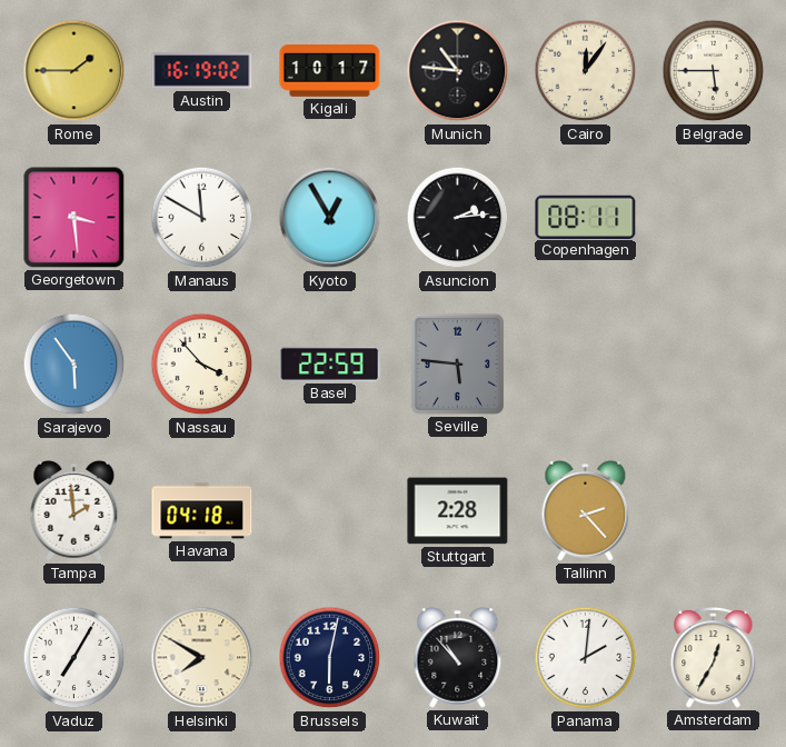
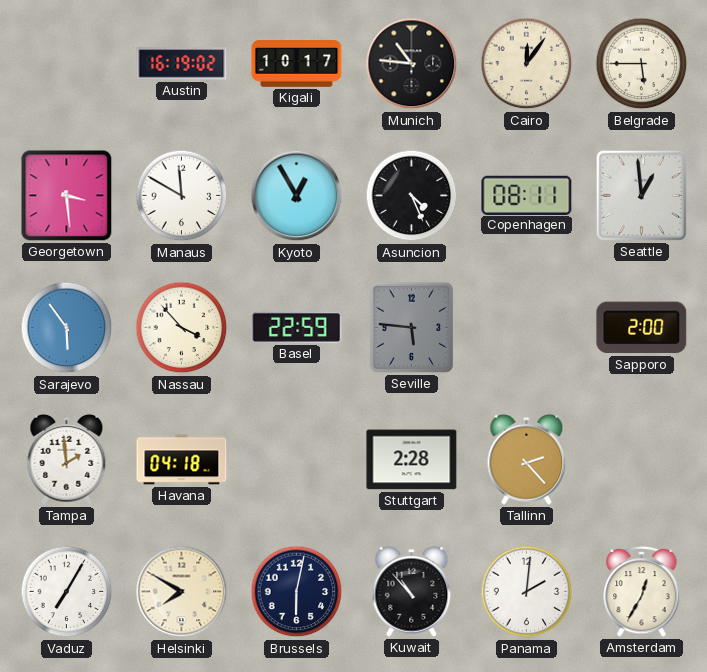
Rome: 1:45 -> none (74, 71)
Asuncion: 2:14 -> 4:26 (412, 196)
Seattle: none -> 12:59 (641, 195)
Sapporo: none -> 2:00 (642, 328)
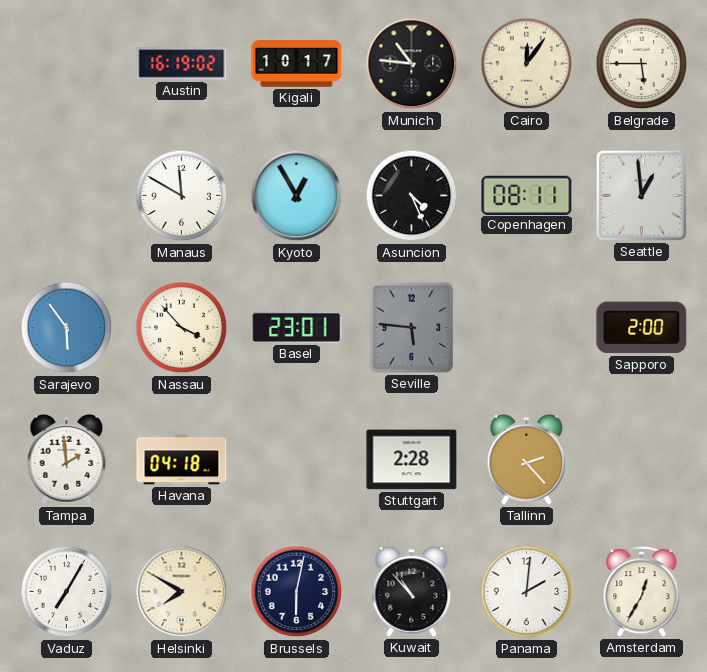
Georgetown: 3:29 -> none (67, 196)
Basel: 22:59 -> 23:01 (297, 327)
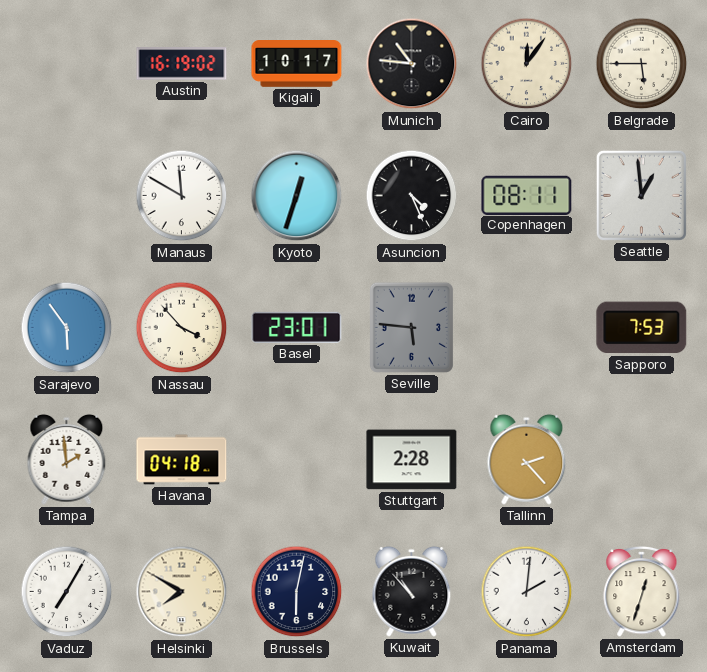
Kyoto: 12:55 -> 12:33 (297, 196)
Sapporo: 2:00 -> 7:53 (642, 328)
Amsterdam: 12:35 -> 12:33 (642, 591)
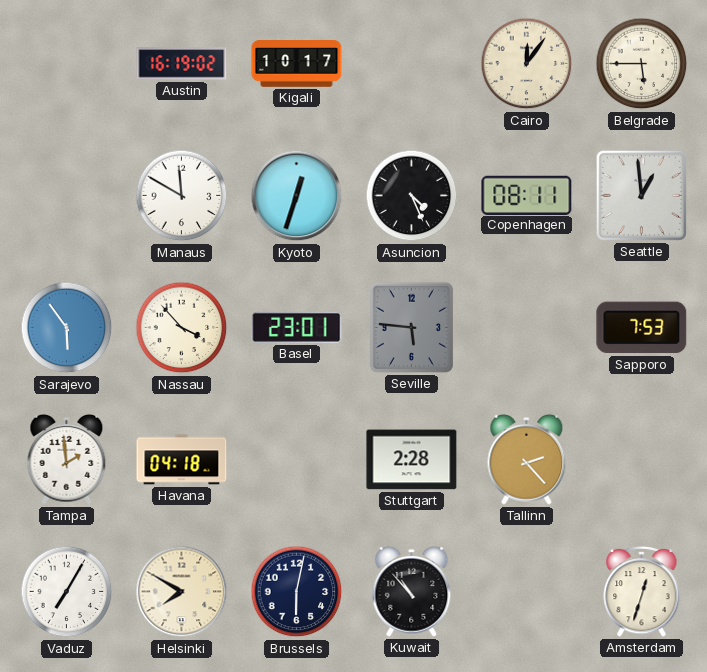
Munich: 10:46 -> none (412, 64)
Panama: 2:01 -> none (527, 592)
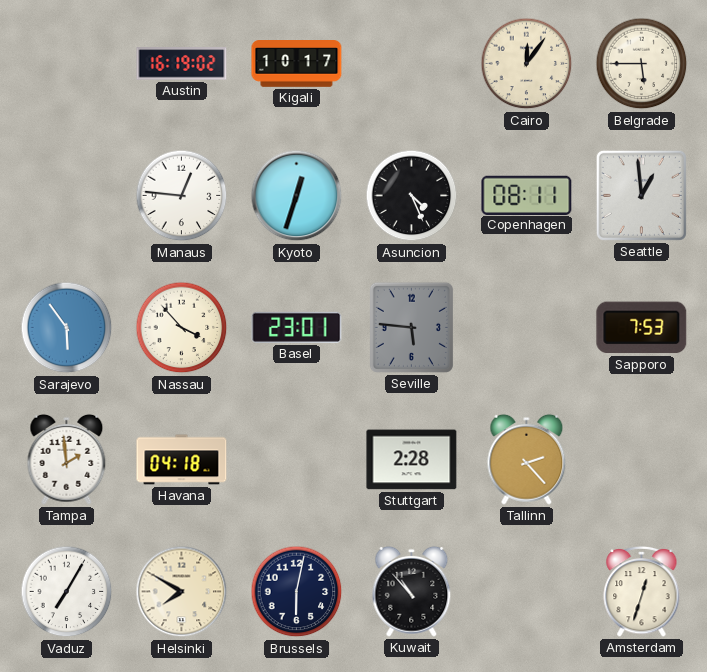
Manaus: 11:50 -> 12:46 (182, 196)
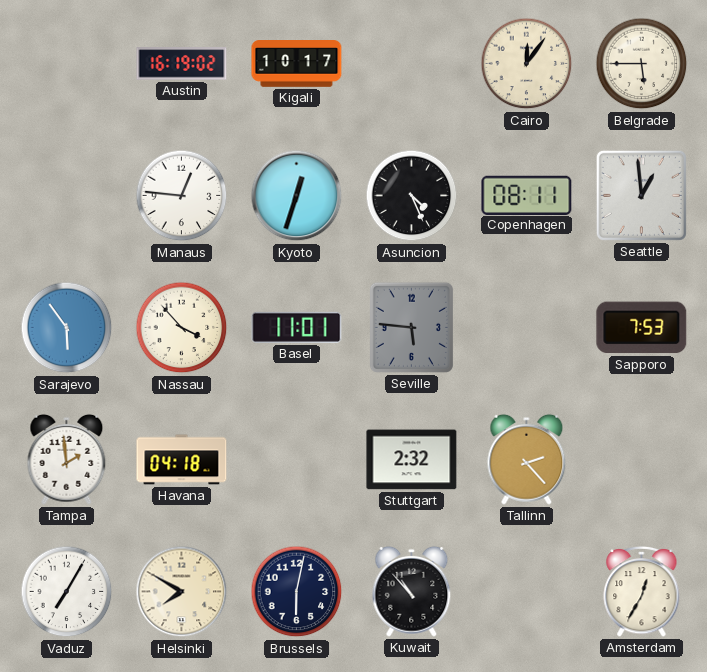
Basel: 23:01 -> 11:01 (297, 327)
Stuttgart: 2:28 -> 2:32 (412, 460)
Amsterdam: 12:33 -> 12:35 (642, 591)
